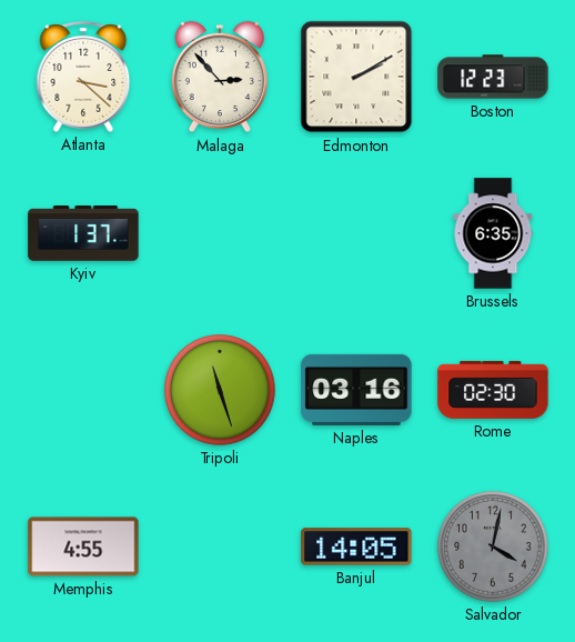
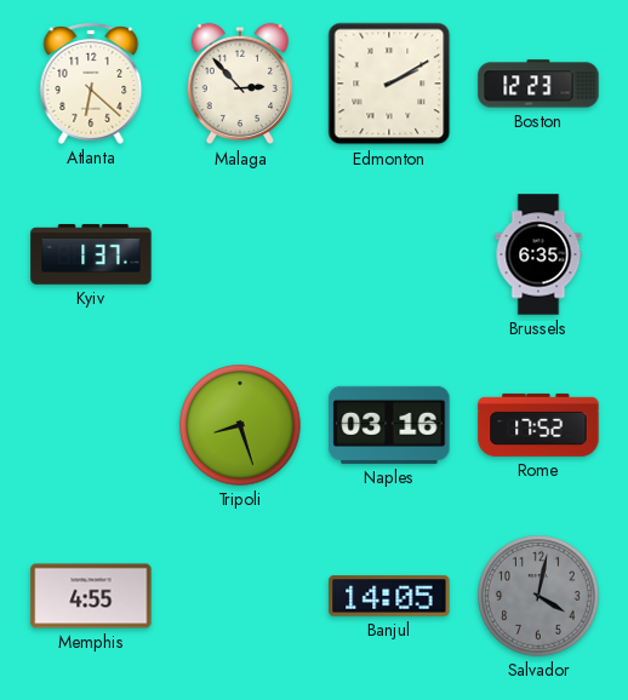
Atlanta: 3:22 -> 6:22 (91, 85)
Tripoli: 11:27 -> 8:27 (240, 425)
Rome: 02:30 -> 17:52 (538, 425)
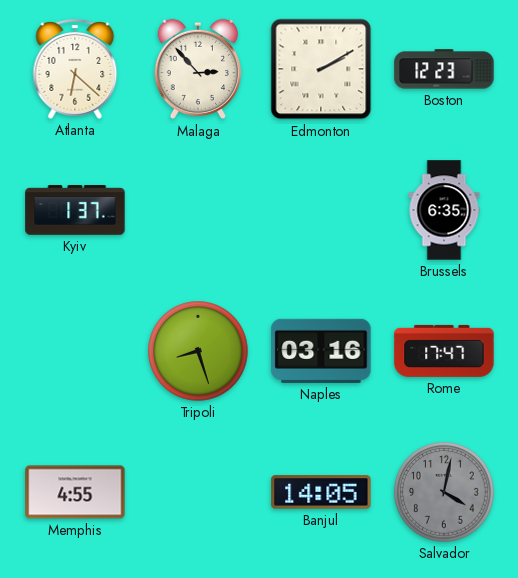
Rome: 17:52 -> 17:47 (444, 351)
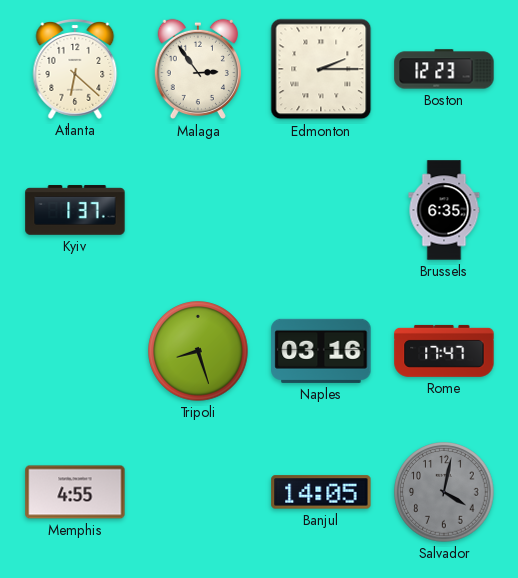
Malaga: 2:53 -> 2:54 (198, 69)
Edmonton: 2:10 -> 2:15 (321, 69)
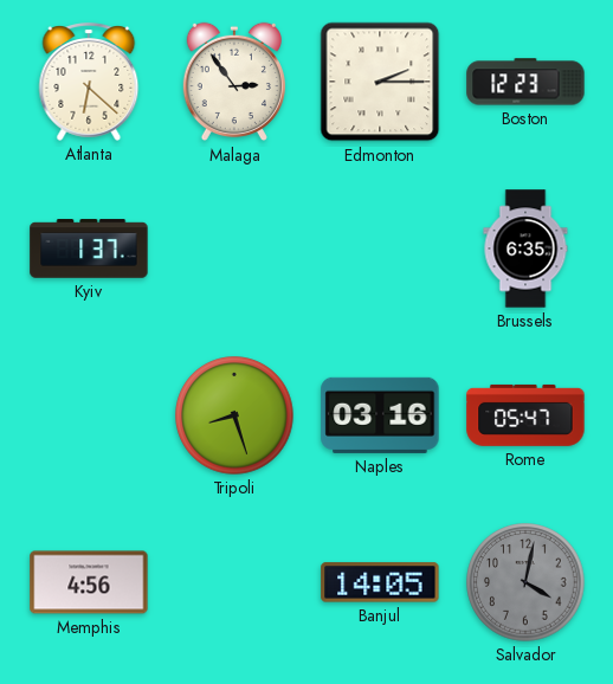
Rome: 17:47 -> 05:47 (525, 415)
Memphis: 4:55 -> 4:56 (89, 582)
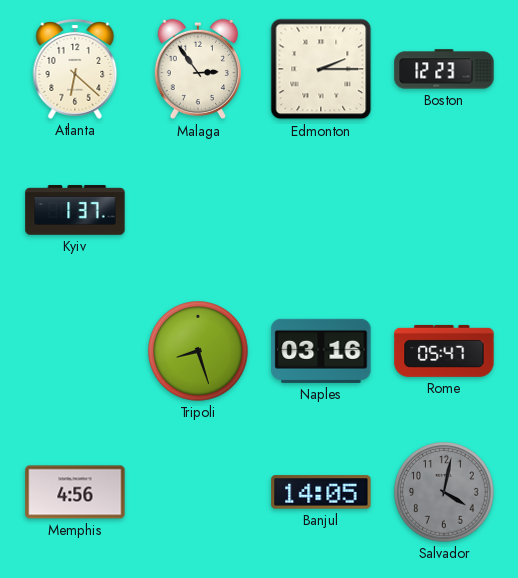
Brussels: 6:35 -> none (525, 249)
